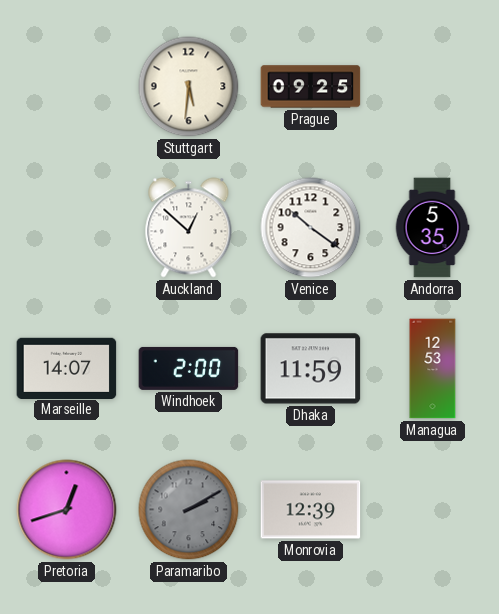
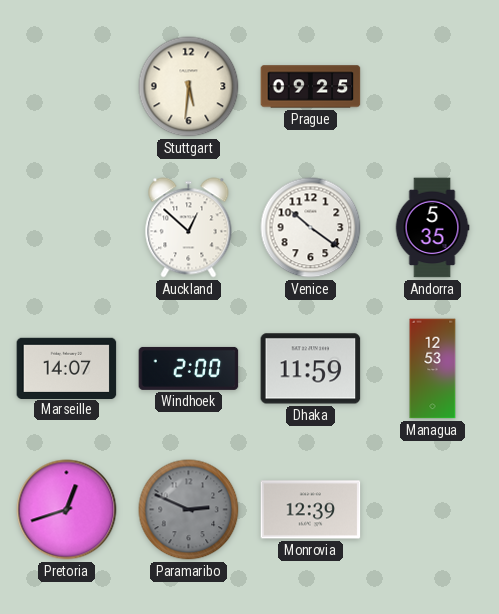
Paramaribo: 2:10 -> 2:49 (189, 510)
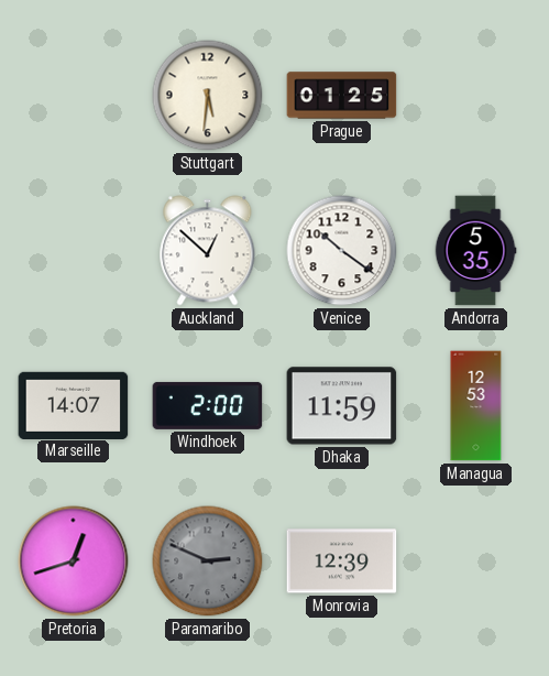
Prague: 09:25 -> 01:25 (342, 96)
